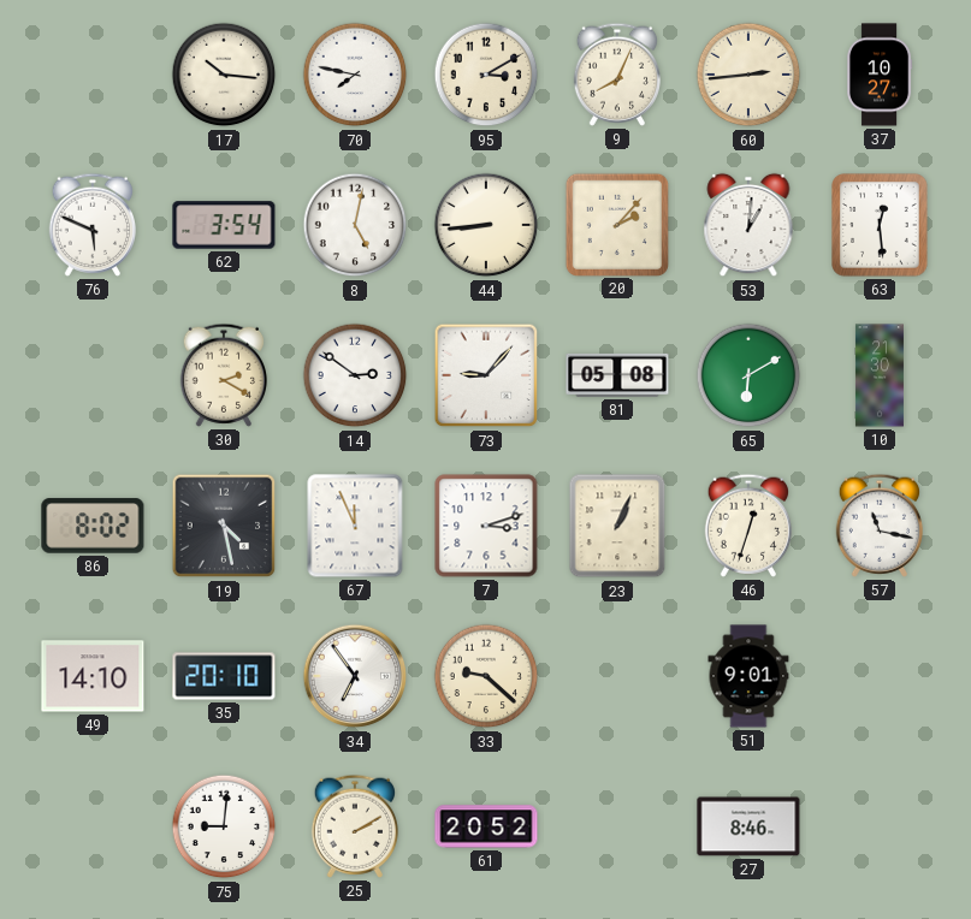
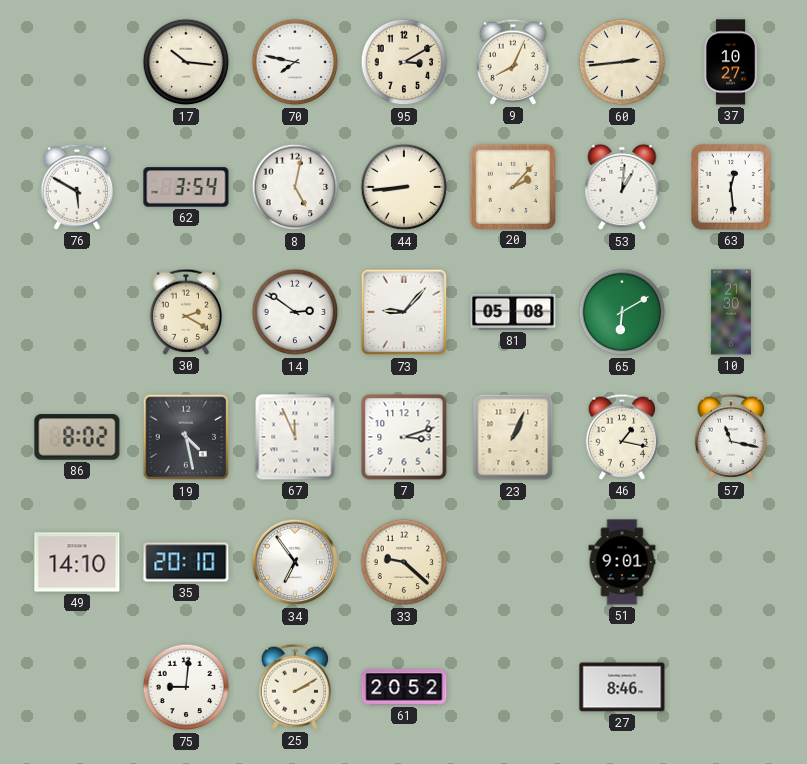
76: 5:49 -> 5:50 (76, 187)
46: 12:33 -> 1:17 (621, 437)
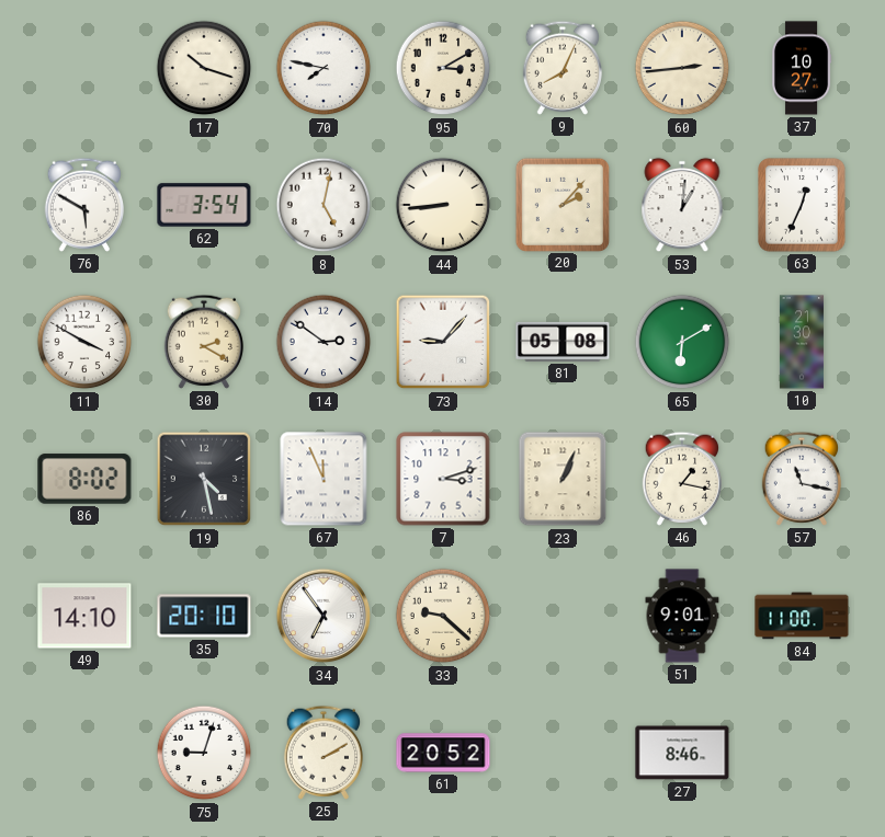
17: 10:16 -> 10:18 (204, 68)
63: 12:29 -> 12:34 (802, 205)
11: none -> 3:50 (84, 342)
84: none -> 11:00 (802, 616)
75: 9:01 -> 9:03 (204, 753)
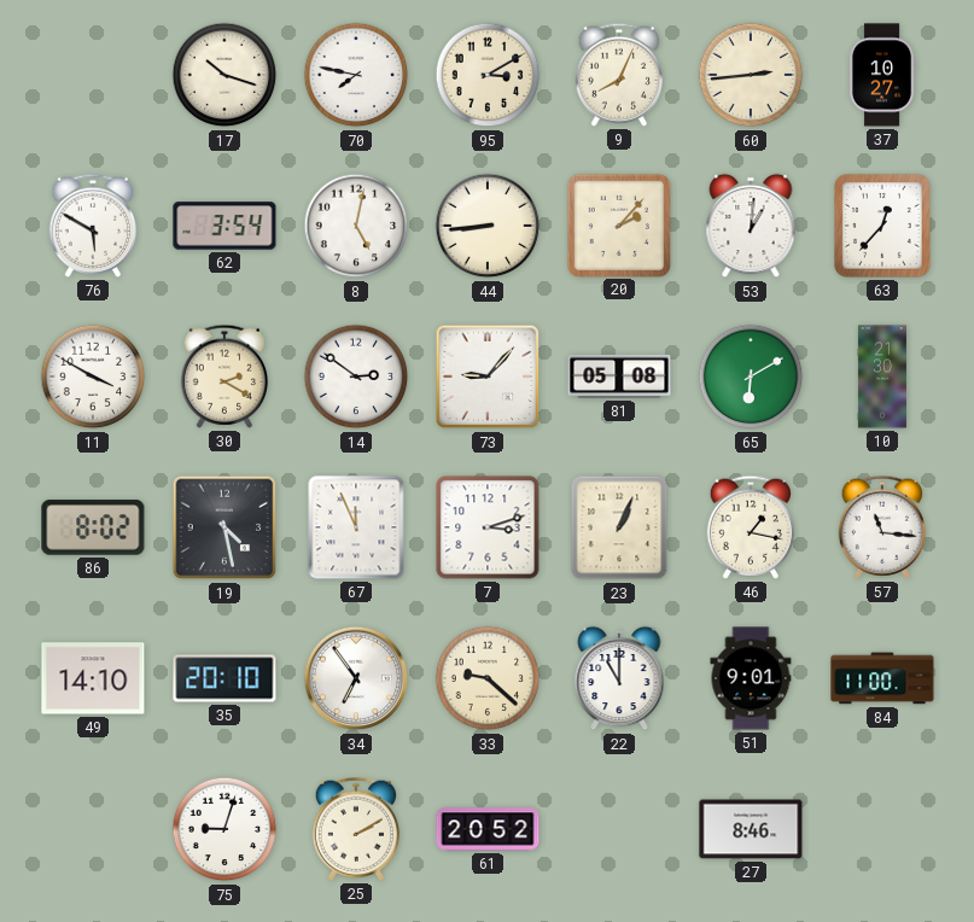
63: 12:34 -> 12:37 (882, 226)
57: 11:17 -> 11:16 (881, 527)
22: none -> 11:00 (619, 678)
